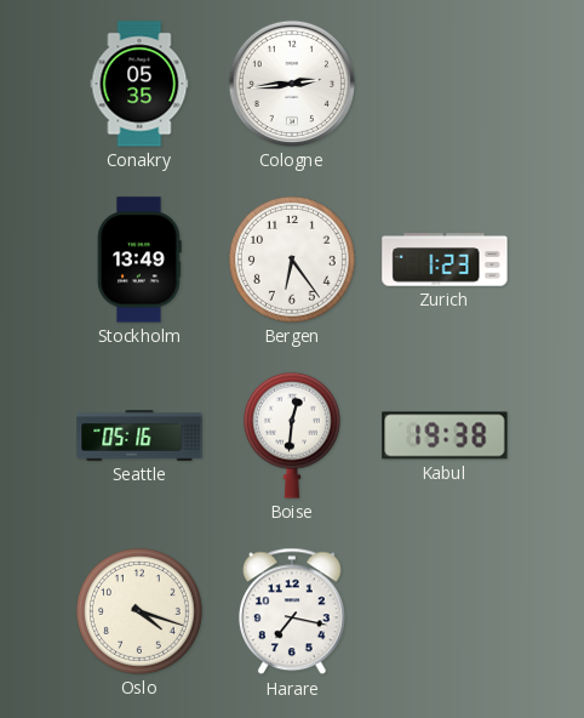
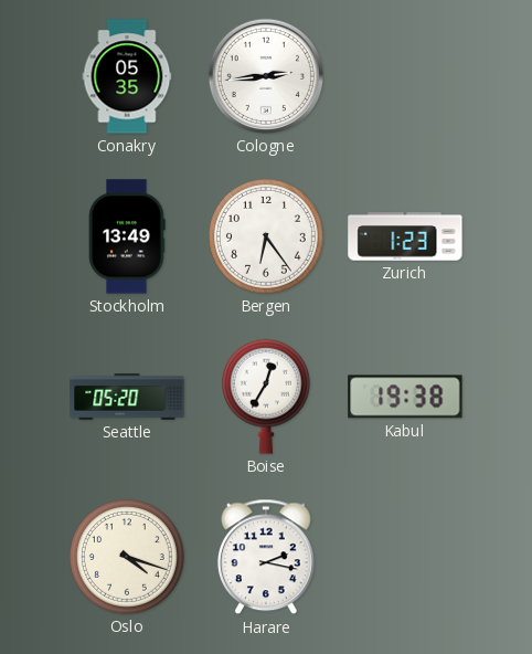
Seattle: 05:16 -> 05:20 (127, 397)
Boise: 12:31 -> 12:35 (266, 397)
Harare: 7:17 -> 2:17 (266, 557)
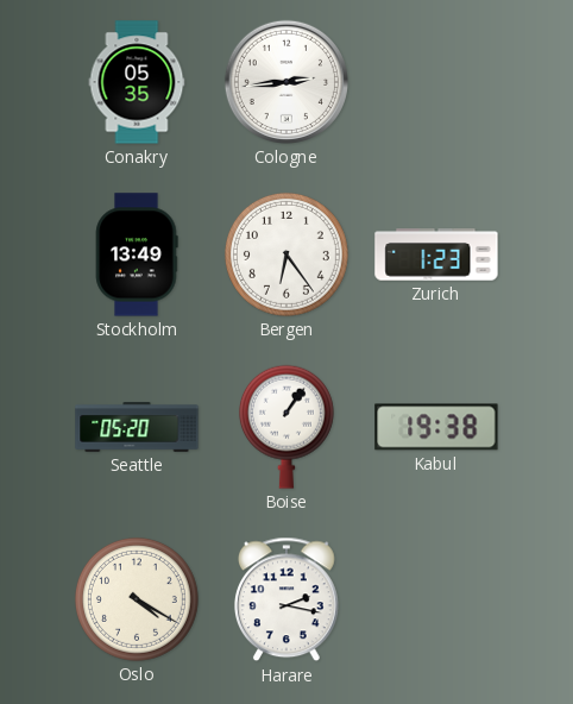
Boise: 12:35 -> 1:06 (286, 427)
Oslo: 4:18 -> 4:20 (137, 599)
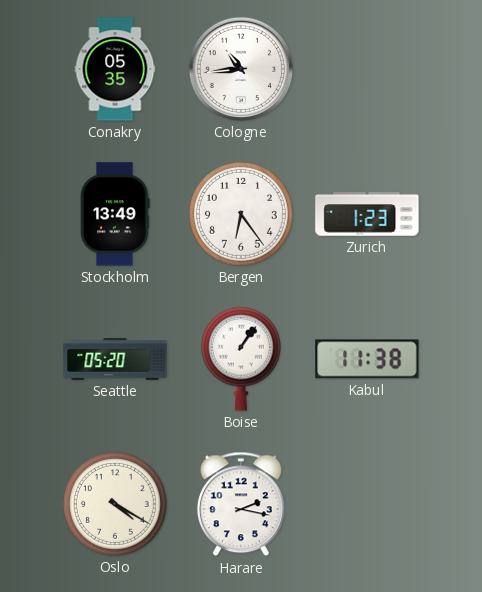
Cologne: 2:44 -> 10:44 (241, 69)
Kabul: 19:38 -> 11:38 (367, 359)
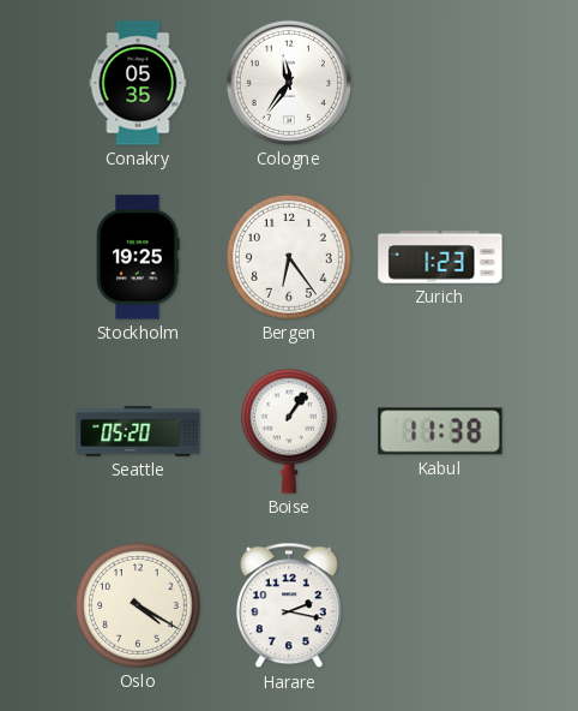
Cologne: 10:44 -> 11:36 (289, 83)
Stockholm: 13:49 -> 19:25 (138, 257)
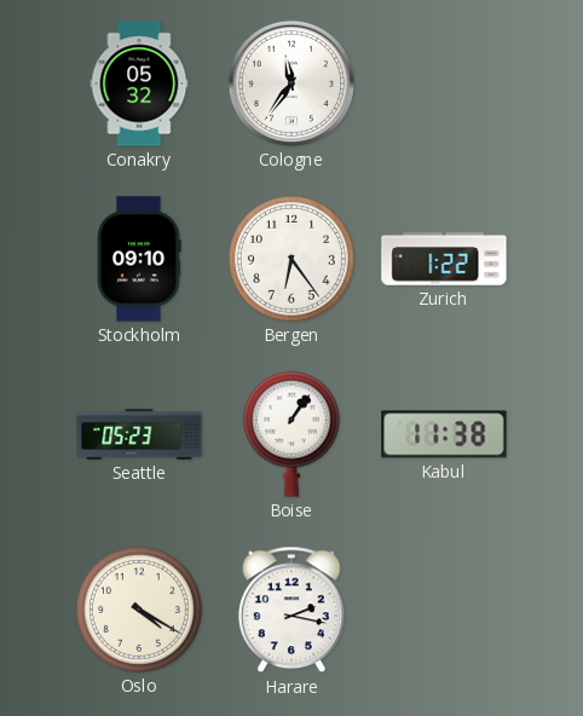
Conakry: 05:35 -> 05:32 (139, 83)
Stockholm: 19:25 -> 09:10 (139, 259)
Zurich: 1:23 -> 1:22 (444, 259)
Seattle: 05:20 -> 05:23 (139, 434)
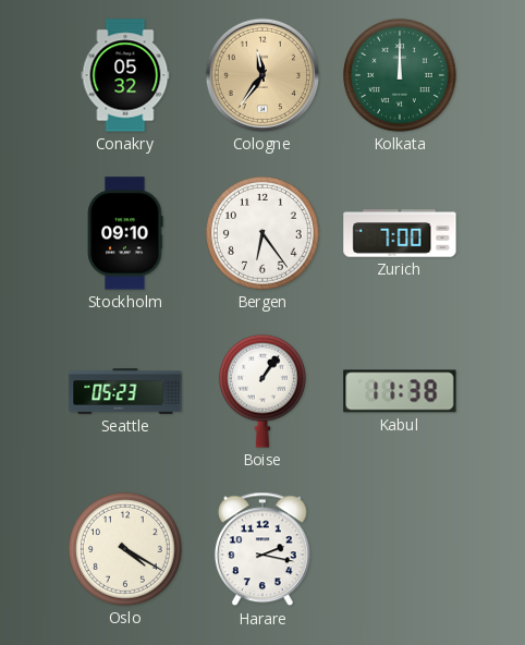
Cologne dial: white -> champagne (262, 75)
Kolkata: none -> 12:00 (400, 75)
Zurich: 1:22 -> 7:00 (400, 233)
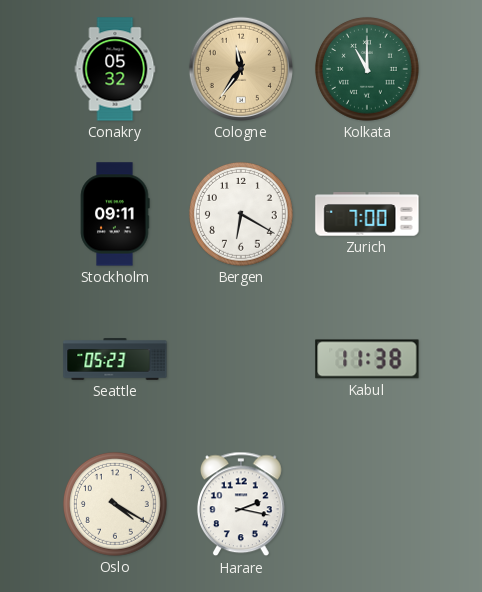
Kolkata: 12:00 -> 11:00 (367, 69)
Stockholm: 09:10 -> 09:11 (115, 214)
Bergen: 6:24 -> 6:20 (241, 214)
Boise: 1:06 -> none (262, 391)
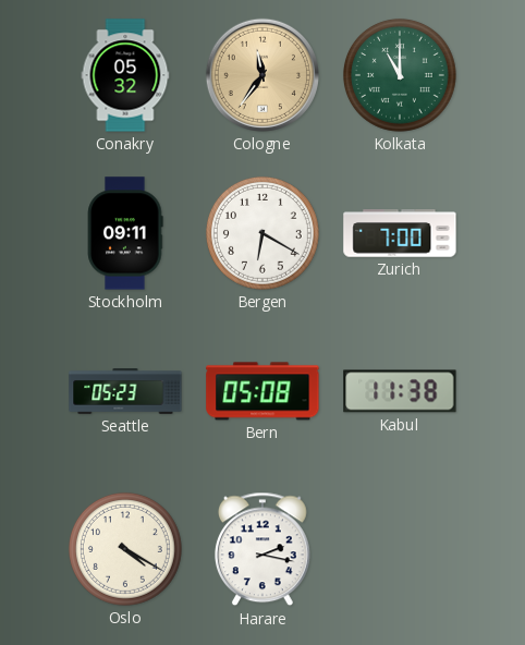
Bern: none -> 05:08 (262, 391)
